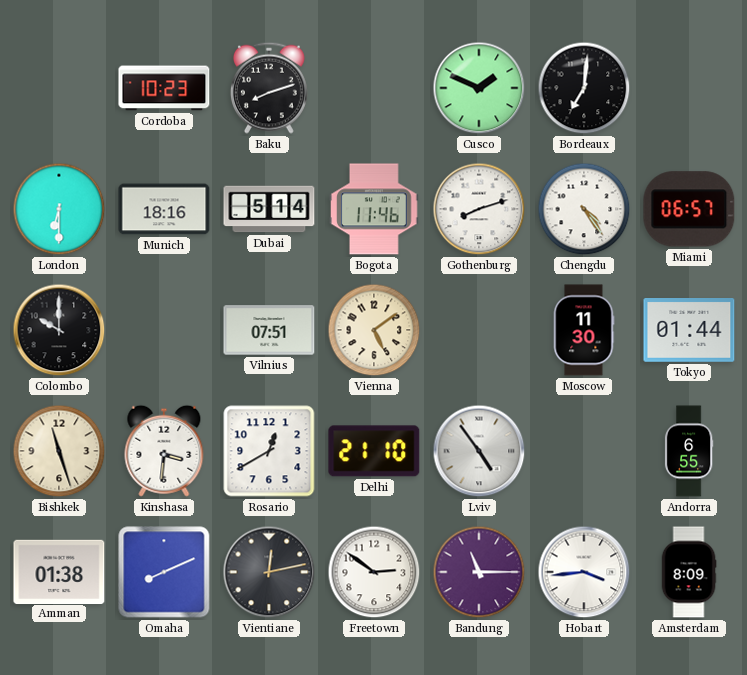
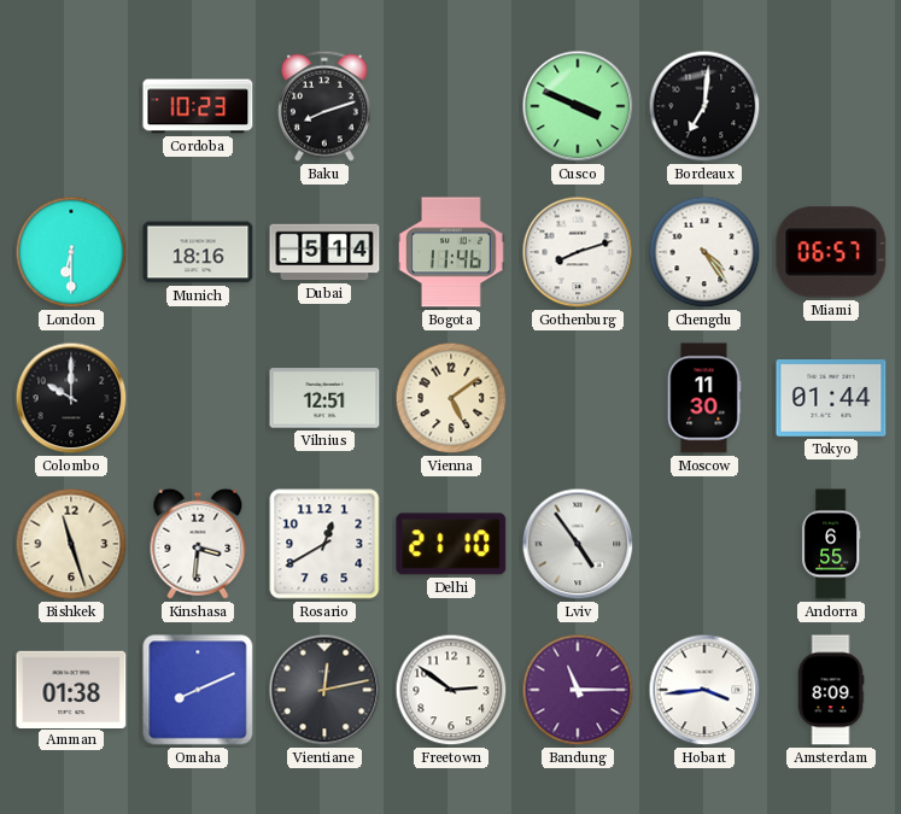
Cusco: 1:49 -> 3:49 (578, 106)
Vilnius: 07:51 -> 12:51 (324, 398)
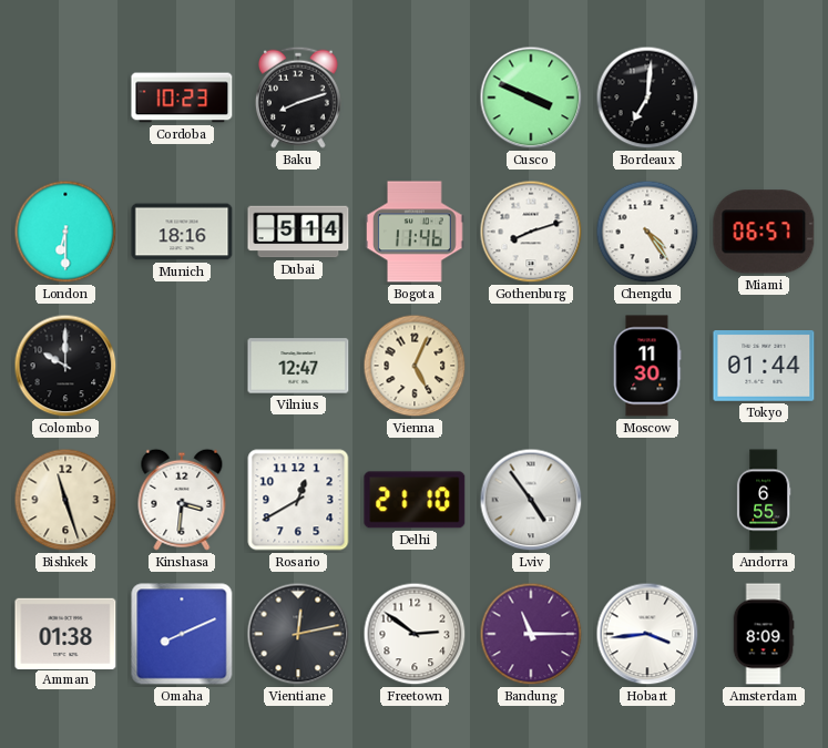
Vilnius: 12:51 -> 12:47 (298, 366)
Vienna: 5:09 -> 5:04 (415, 366)
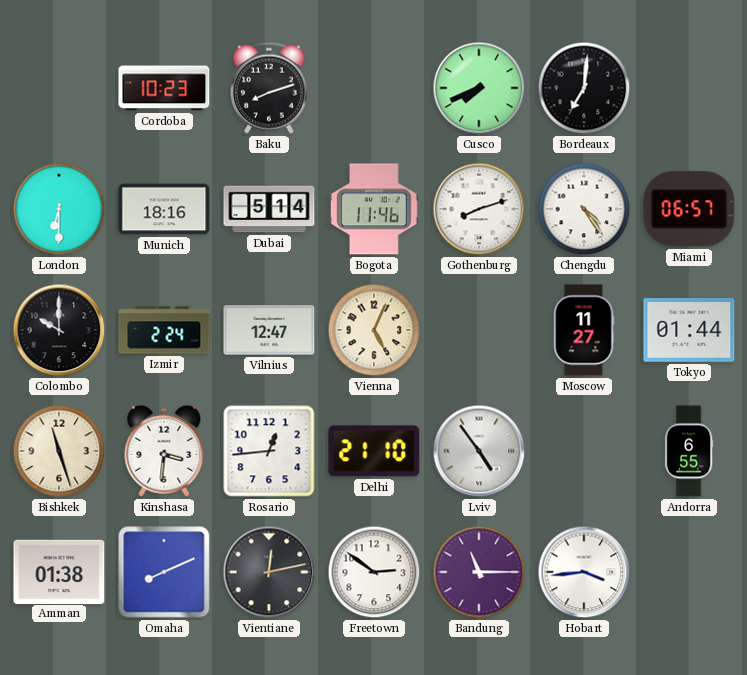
Cusco: 3:49 -> 7:41 (479, 88)
Izmir: none -> 2:24 (164, 330)
Moscow: 11:30 -> 11:27 (584, 330)
Rosario: 12:40 -> 12:44 (269, 451)
Amsterdam: 8:09 -> none (764, 634)
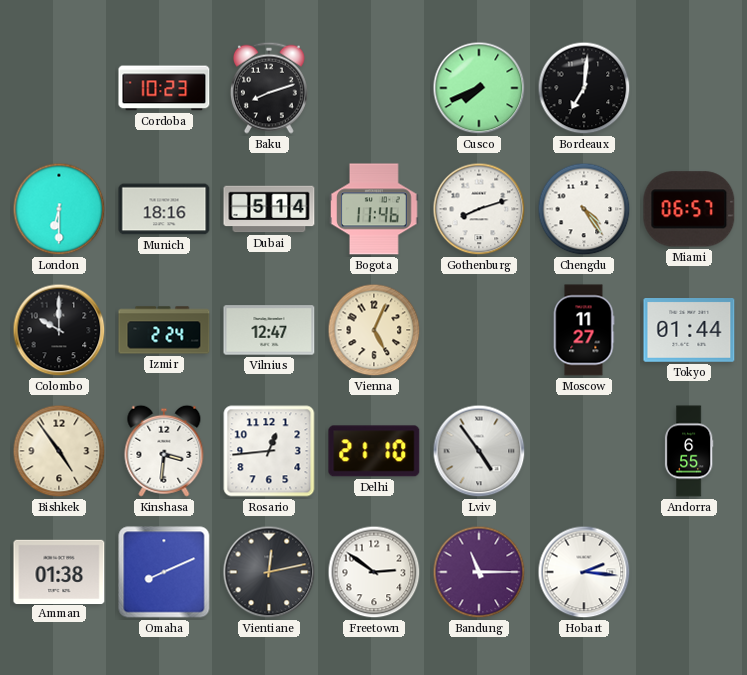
Bishkek: 11:27 -> 4:54 (59, 451)
Hobart: 3:44 -> 2:16 (584, 572)
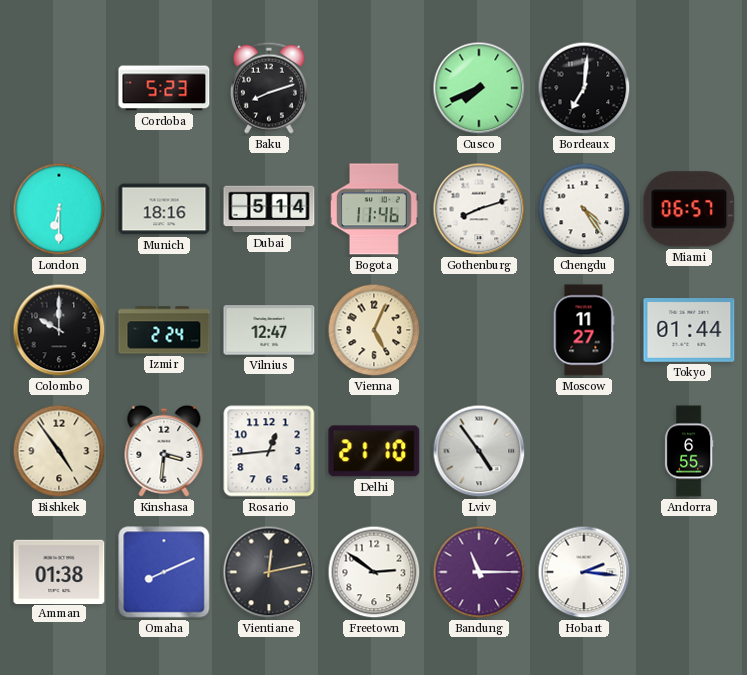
Cordoba: 10:23 -> 5:23 (164, 88)
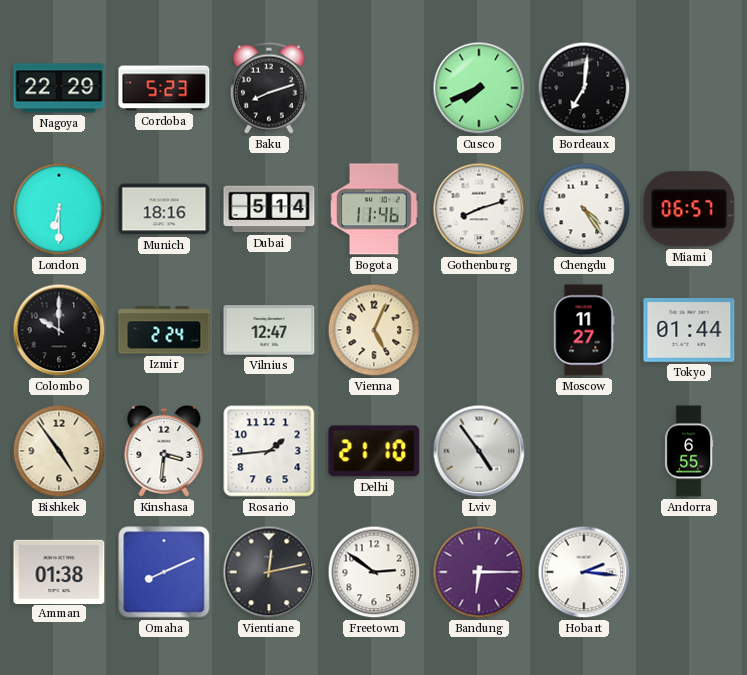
Nagoya: none -> 22:29 (59, 88)
Rosario: 12:44 -> 1:44 (269, 451)
Bandung: 11:15 -> 6:15 (479, 572)
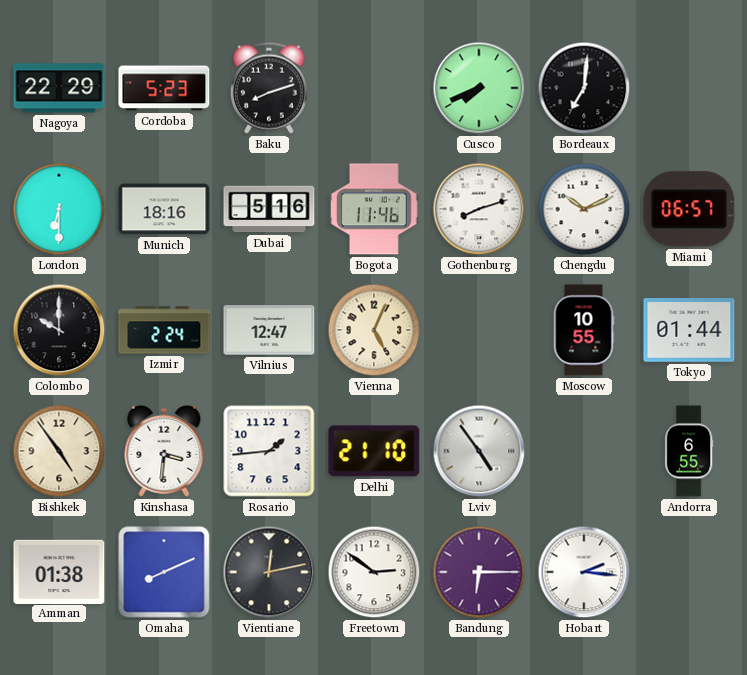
Dubai: 5:14 -> 5:16 (269, 209)
Chengdu: 4:24 -> 10:11 (584, 209)
Moscow: 11:27 -> 10:55 (584, 330)
